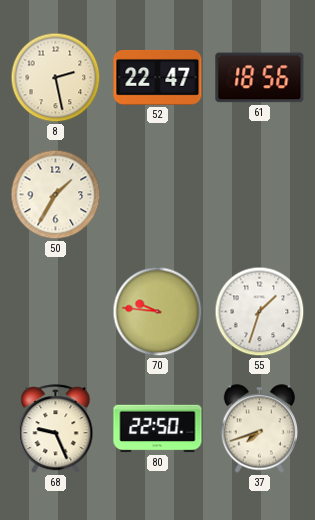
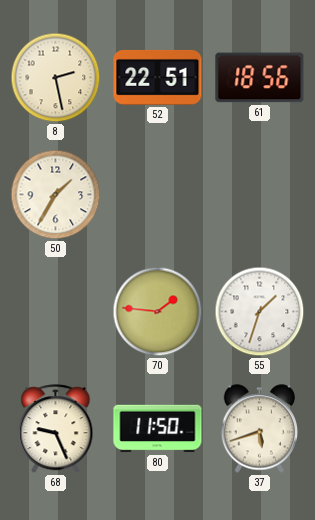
52: 22:47 -> 22:51 (158, 77)
70: 9:46 -> 1:46 (158, 312)
80: 22:50 -> 11:50 (158, 429)
37: 7:42 -> 5:42 (259, 429)
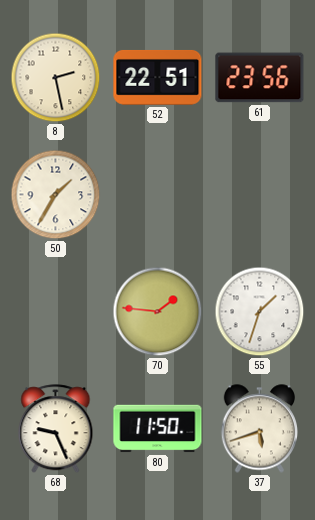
61: 18:56 -> 23:56 (260, 78)
